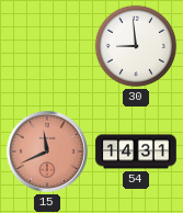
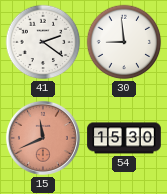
41: none -> 2:21 (43, 42)
54: 14:31 -> 15:30 (124, 138)
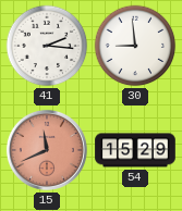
41: 2:21 -> 2:16 (47, 46)
54: 15:30 -> 15:29 (135, 150)
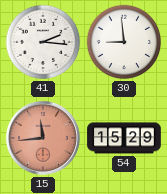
15: 11:41 -> 11:44 (43, 138)
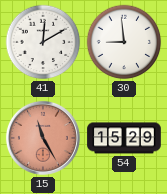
41: 2:16 -> 12:10 (43, 42)
15: 11:44 -> 11:25 (43, 138)
